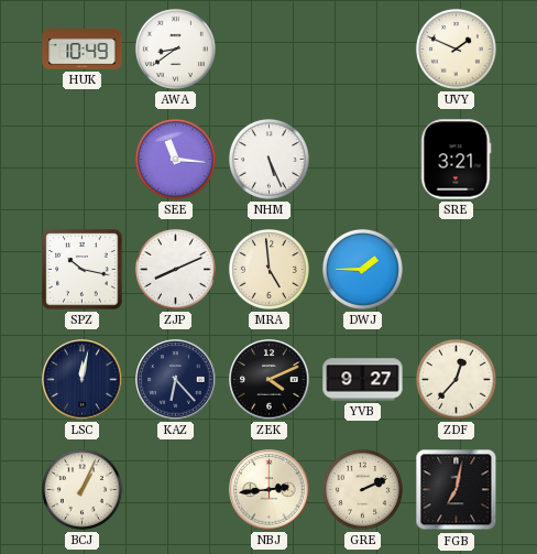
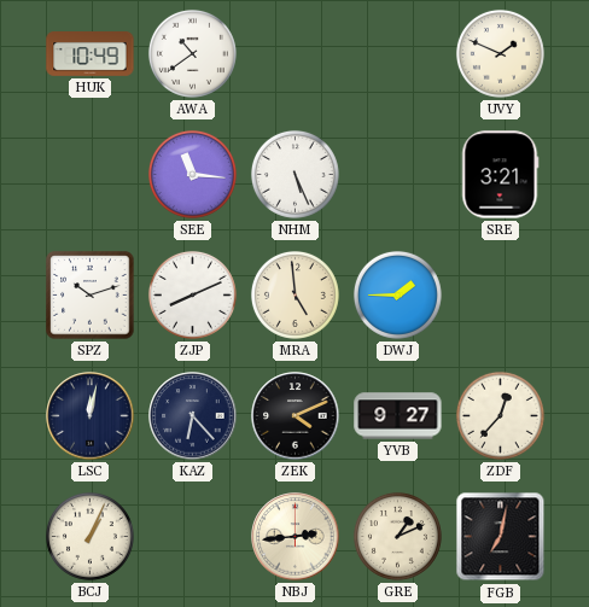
AWA: 8:39 -> 10:39 (192, 53)
SPZ: 10:17 -> 10:12 (91, 296)
GRE: 2:11 -> 1:11 (397, 536)
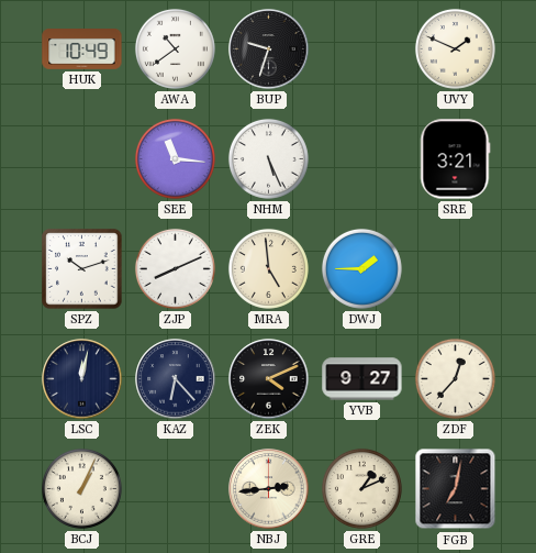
BUP: none -> 9:33 (269, 49)
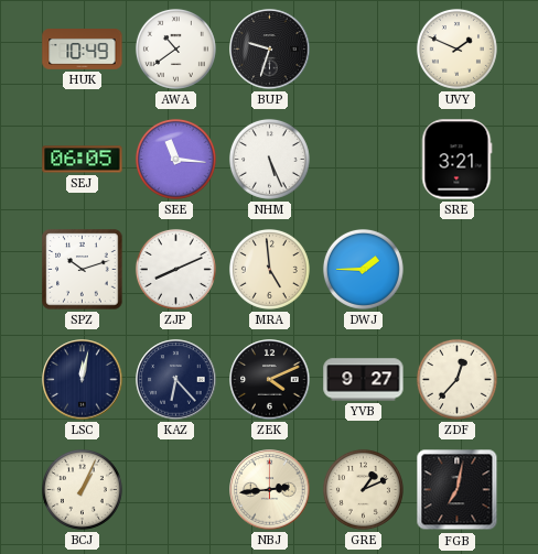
SEJ: none -> 06:05 (83, 160)
